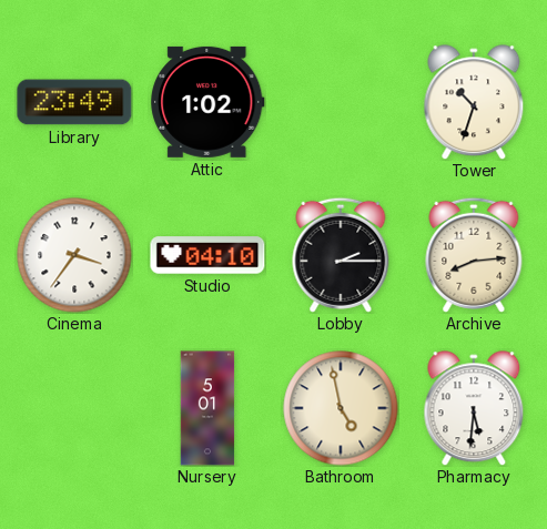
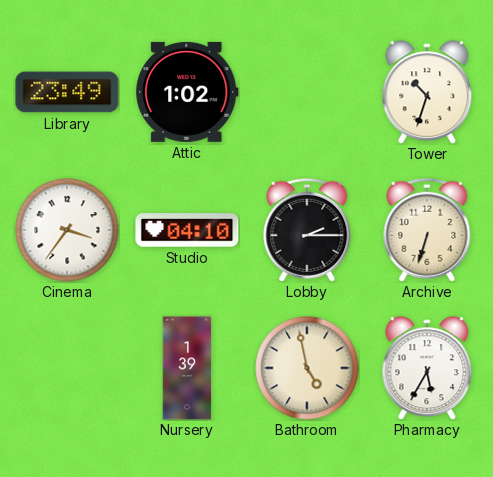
Archive: 8:14 -> 6:33 (427, 230)
Nursery: 5:01 -> 1:39 (187, 368)
Pharmacy: 5:31 -> 5:35 (427, 368)
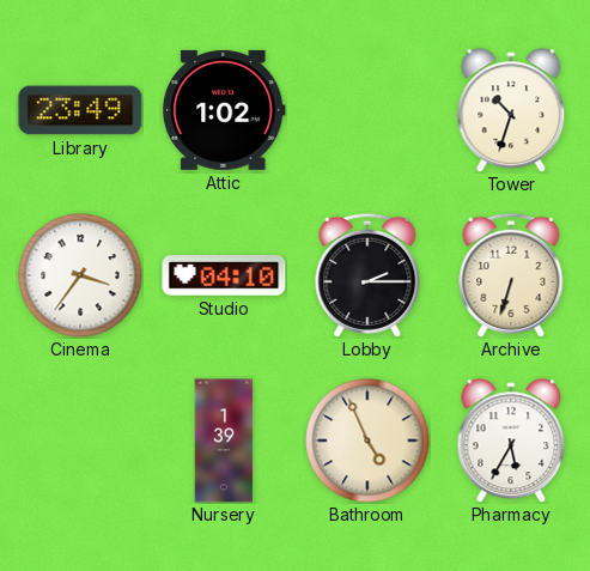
Bathroom: 4:58 -> 4:56 (367, 441)
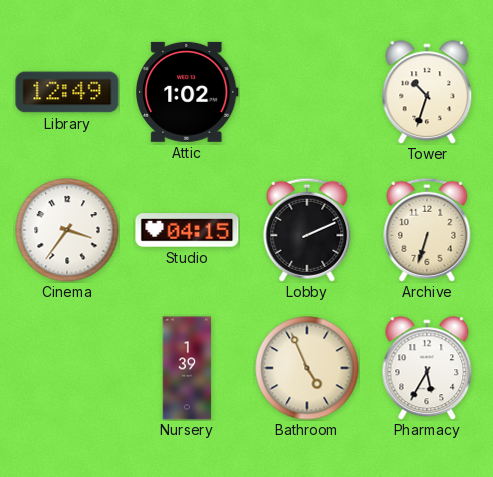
Library: 23:49 -> 12:49 (67, 92)
Studio: 04:10 -> 04:15 (187, 230)
Lobby: 2:15 -> 2:11 (307, 230)
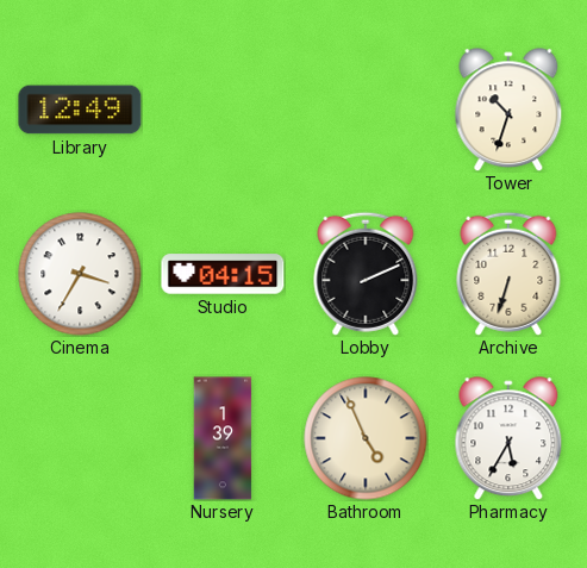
Attic: 1:02 -> none (187, 92)
Cinema: 3:36 -> 3:35 (80, 274)
